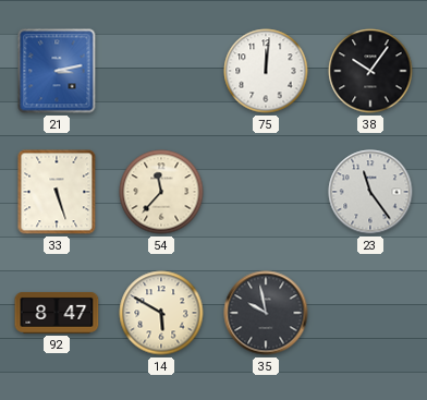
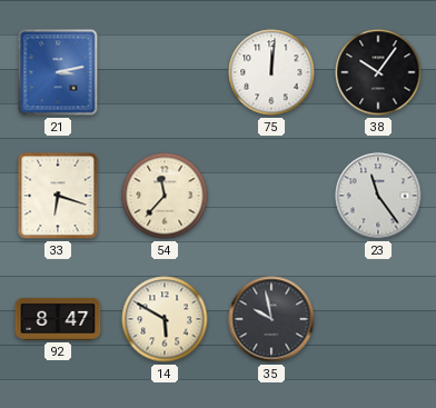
33: 5:27 -> 6:18 (58, 196)
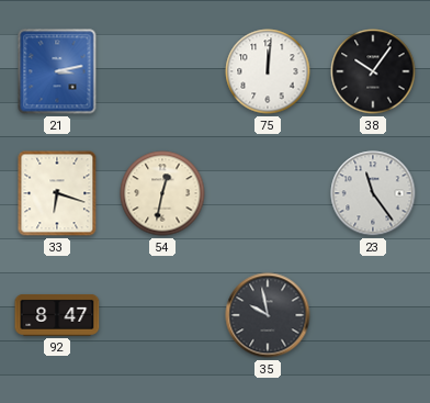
54: 11:37 -> 12:32 (162, 193)
14: 5:50 -> none (165, 319)
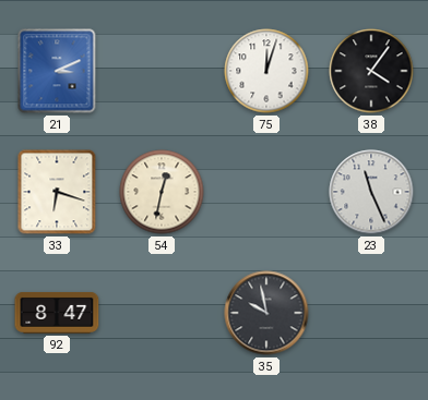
21: 3:13 -> 3:11 (57, 71)
75: 12:01 -> 12:03 (266, 71)
38: 10:06 -> 4:06 (371, 71)
23: 11:24 -> 11:26 (371, 192)
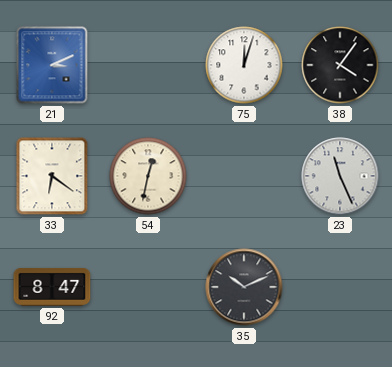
33: 6:18 -> 6:21 (52, 176)
35: 9:58 -> 10:11 (244, 287)
